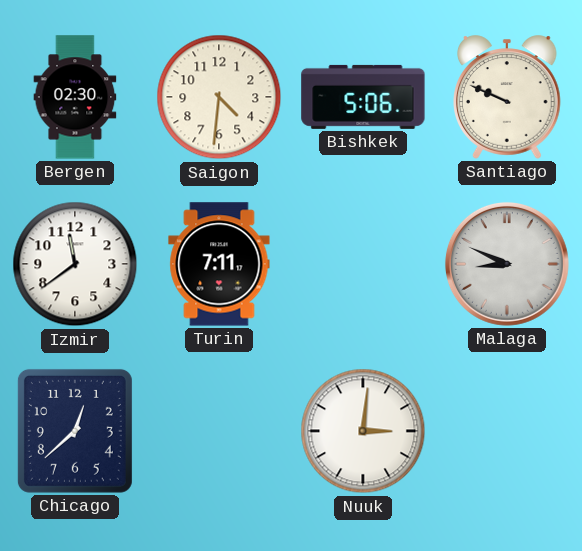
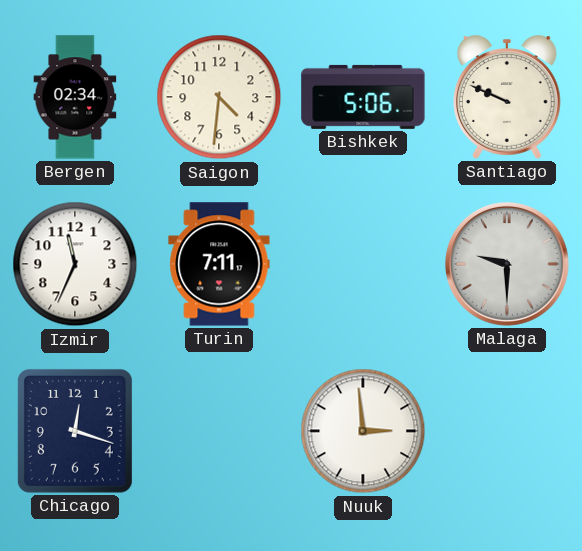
Bergen: 02:30 -> 02:34 (75, 97)
Izmir: 11:39 -> 11:34 (75, 264)
Malaga: 8:49 -> 9:30 (507, 264)
Chicago: 12:38 -> 12:18 (75, 431)
Nuuk: 3:01 -> 2:59 (363, 431)
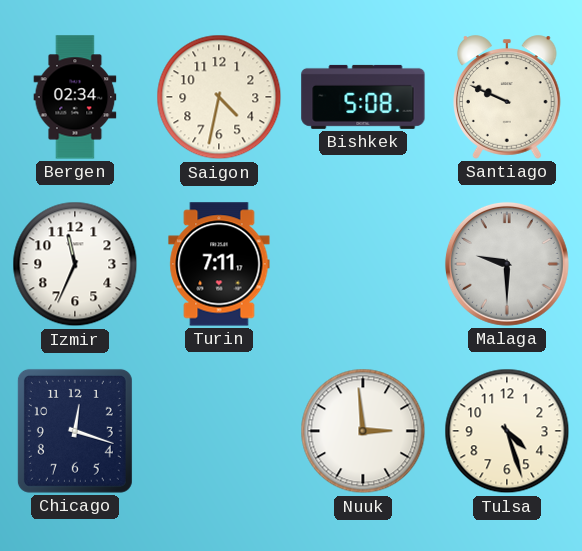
Saigon: 4:31 -> 4:32 (219, 97)
Bishkek: 5:06 -> 5:08 (363, 97)
Tulsa: none -> 4:27 (507, 431)
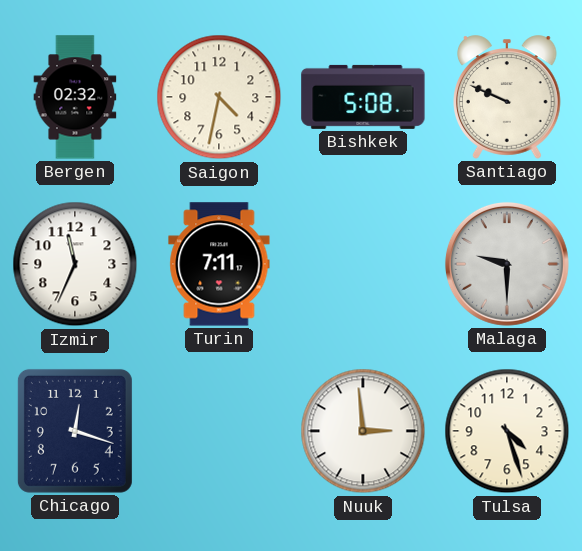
Bergen: 02:34 -> 02:32 (75, 97)
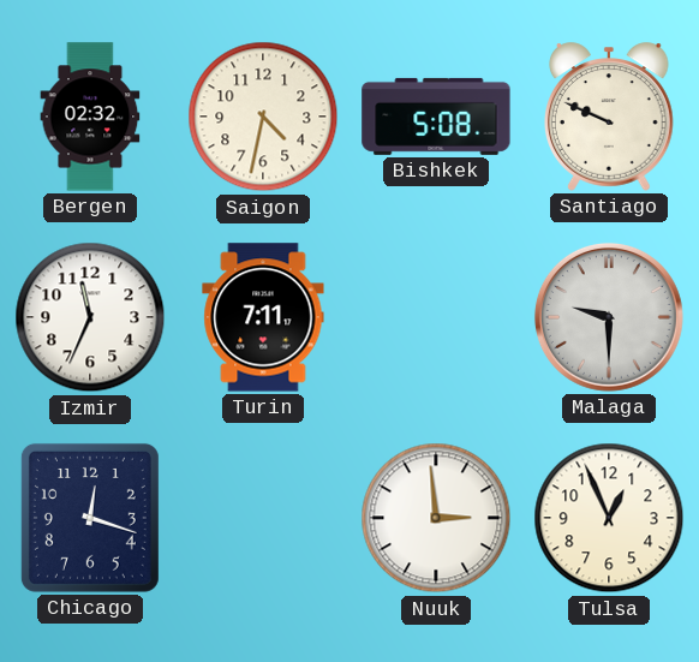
Tulsa: 4:27 -> 12:56 (609, 518)
